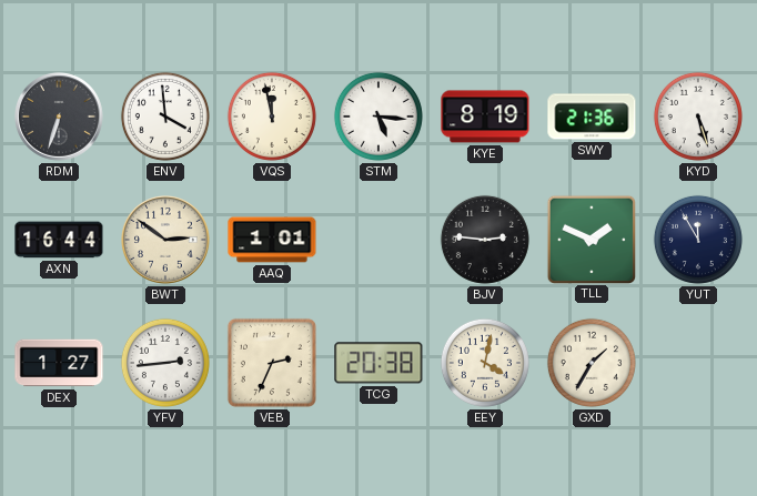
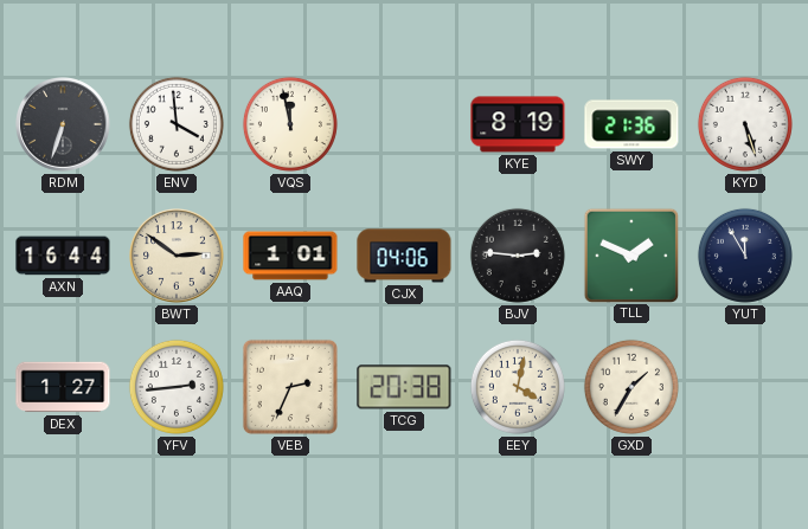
STM: 5:16 -> none (378, 117)
CJX: none -> 04:06 (404, 256)
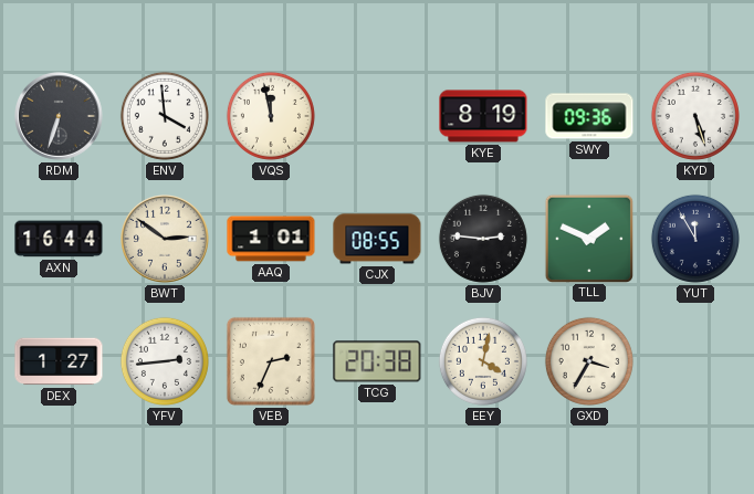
SWY: 21:36 -> 09:36 (589, 116)
CJX: 04:06 -> 08:55 (377, 239)
GXD: 1:35 -> 3:35 (589, 361)
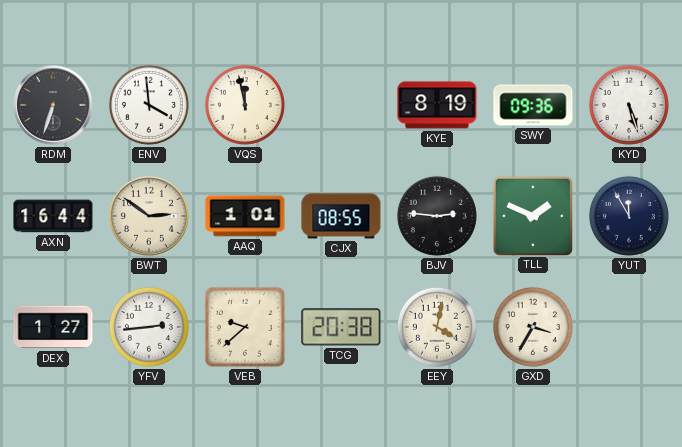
VEB: 2:34 -> 9:38 (245, 327)
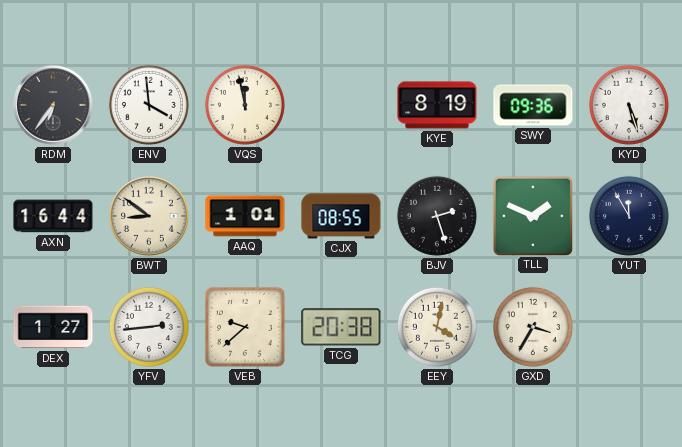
RDM: 6:33 -> 6:36 (54, 106)
BWT: 2:51 -> 8:51 (150, 217)
BJV: 2:46 -> 2:27 (437, 216)
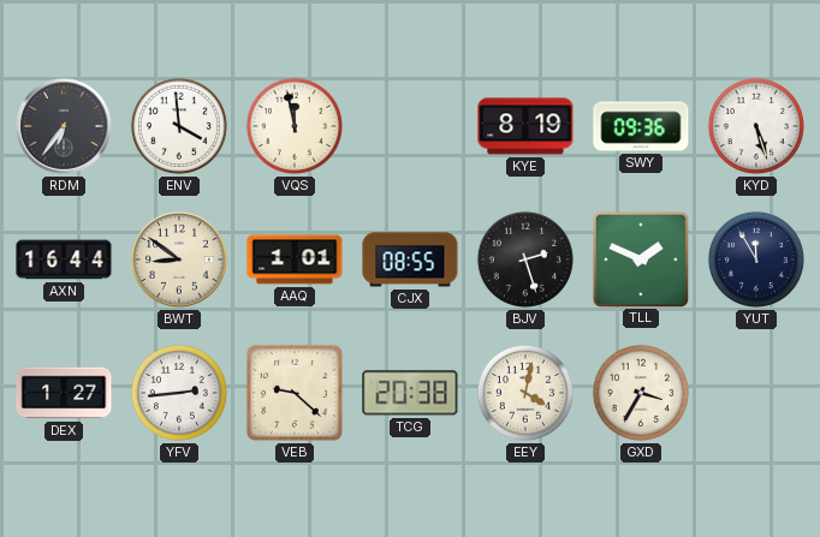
VEB: 9:38 -> 9:22 (295, 393)
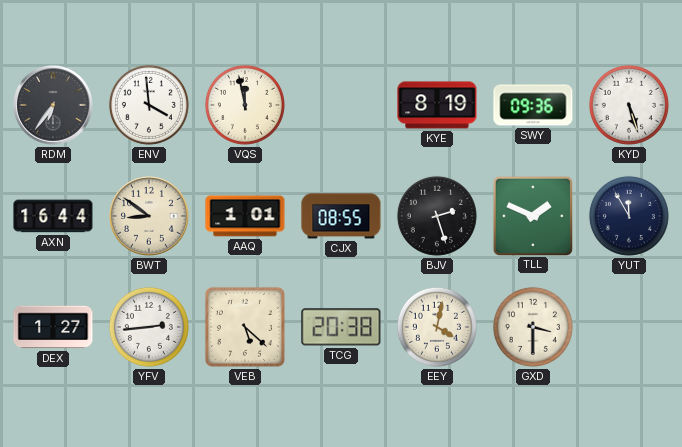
VEB: 9:22 -> 5:22 (245, 327)
GXD: 3:35 -> 3:30 (533, 327)
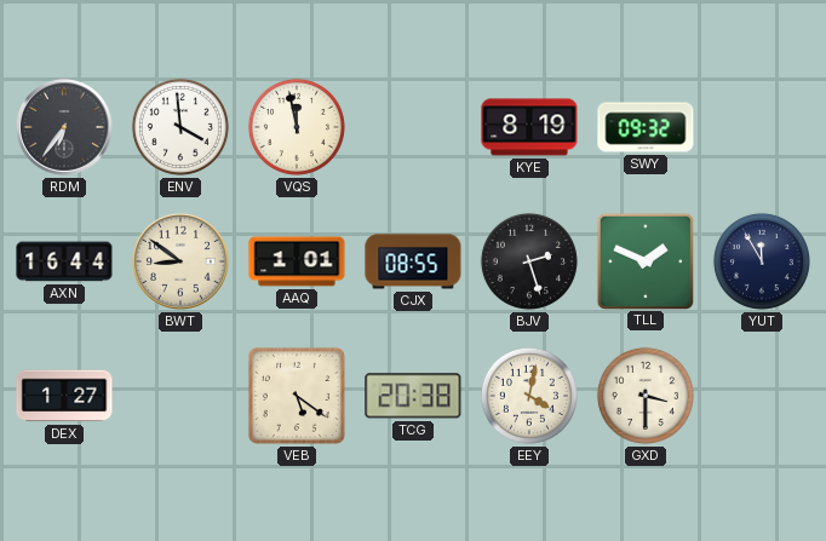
SWY: 09:36 -> 09:32 (646, 127)
KYD: 5:27 -> none (629, 105)
YFV: 2:44 -> none (149, 327)
VEB: 5:22 -> 5:21 (297, 396)
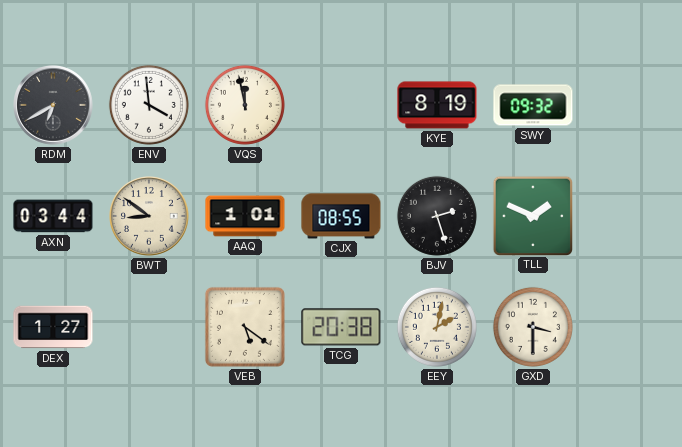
RDM: 6:36 -> 6:40 (54, 106)
AXN: 16:44 -> 03:44 (53, 216)
YUT: 11:55 -> none (762, 261)
EEY: 4:02 -> 2:02 (437, 327)
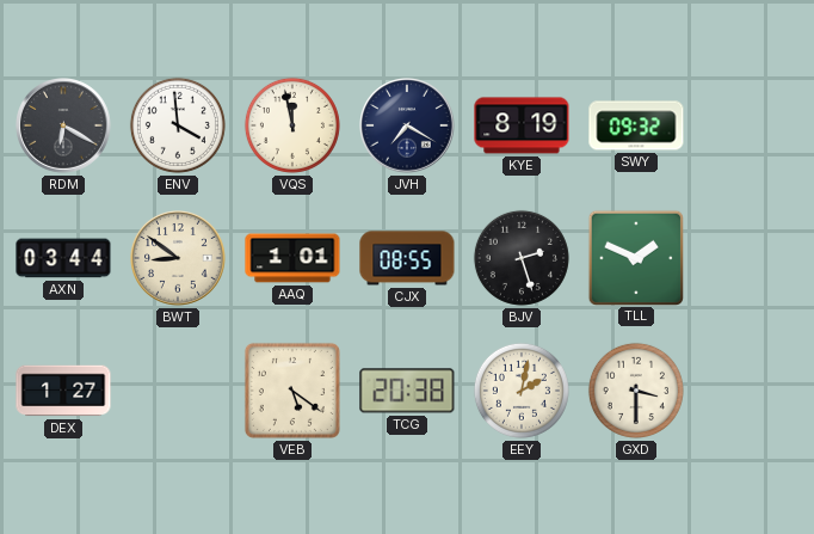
RDM: 6:40 -> 6:20 (64, 127)
JVH: none -> 7:20 (408, 127)
